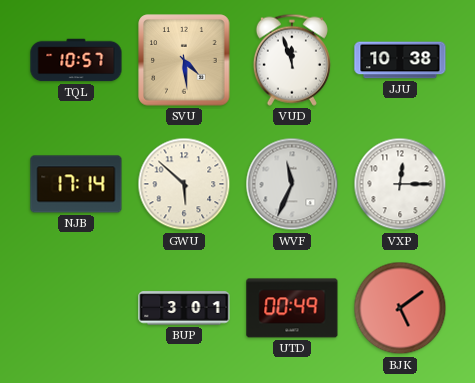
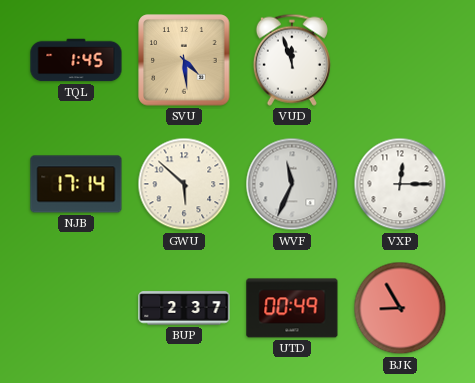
TQL: 10:57 -> 1:45 (76, 60)
JJU: 10:38 -> none (400, 60)
BUP: 3:01 -> 2:37 (184, 308)
BJK: 5:09 -> 8:55 (400, 308)
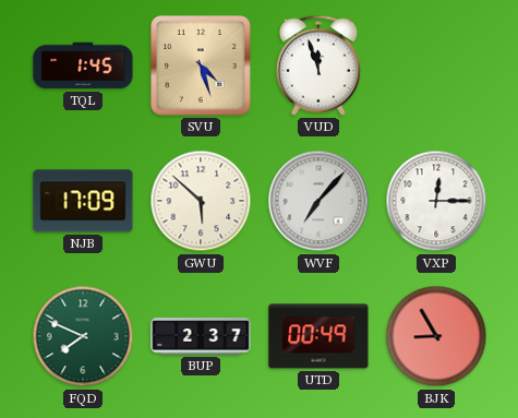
SVU: 4:29 -> 4:27 (201, 65)
NJB: 17:14 -> 17:09 (83, 201)
WVF: 11:34 -> 7:07 (318, 201)
FQD: none -> 7:49 (83, 336)
